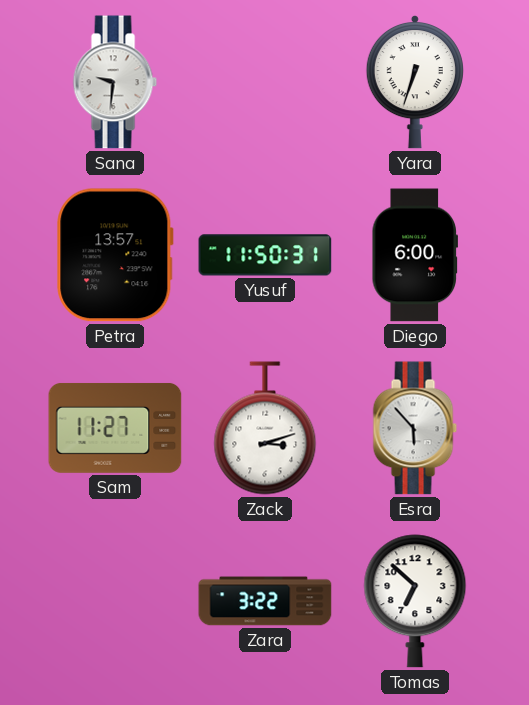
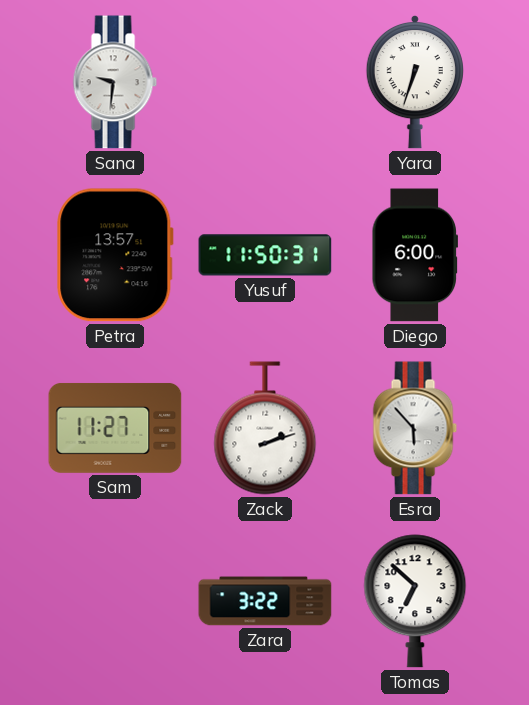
Zack: 3:12 -> 2:12 (265, 428)
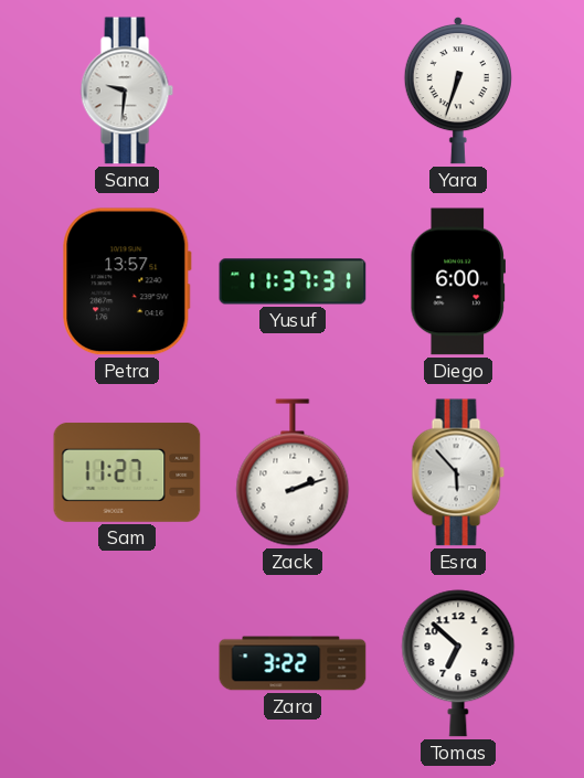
Yusuf: 11:50 -> 11:37 (293, 281)
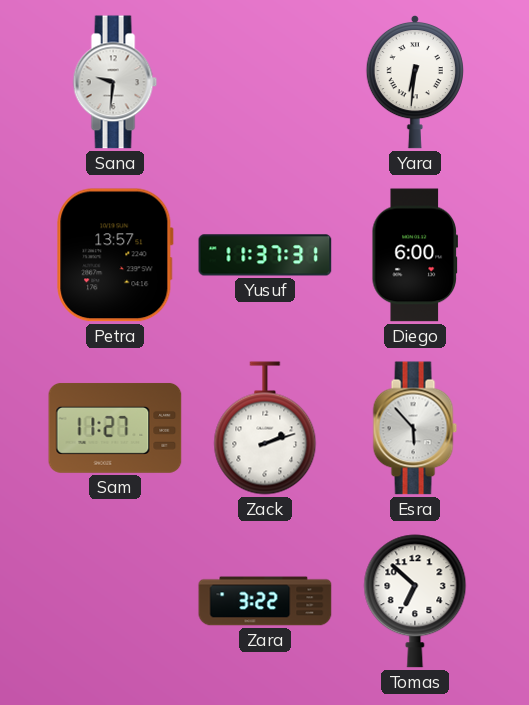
Yara: 6:33 -> 6:31 (415, 82)
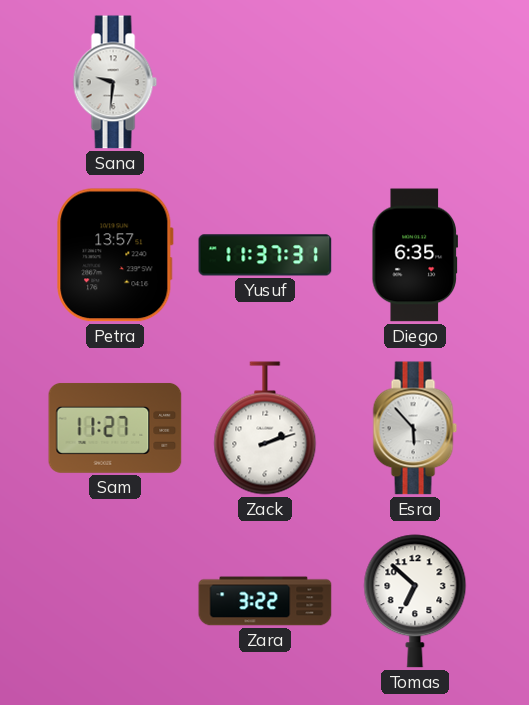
Yara: 6:31 -> none (415, 82)
Diego: 6:00 -> 6:35 (414, 255)
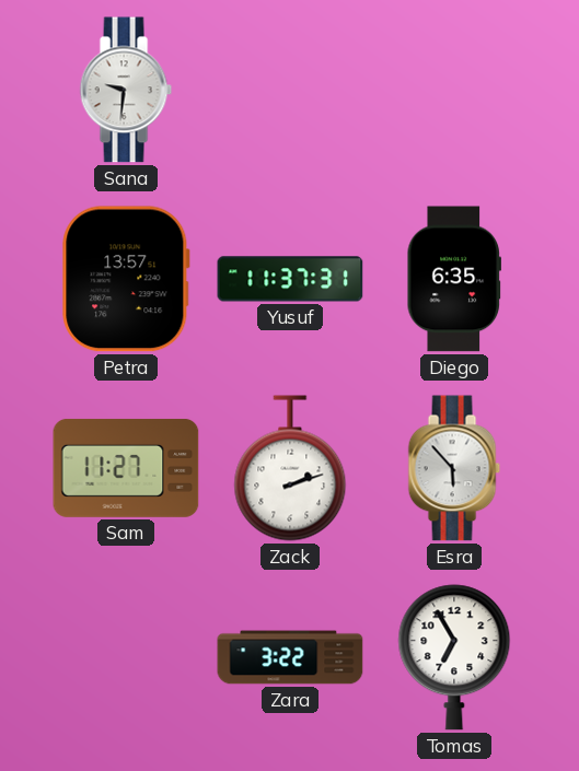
Tomas: 6:52 -> 6:55 (454, 657)
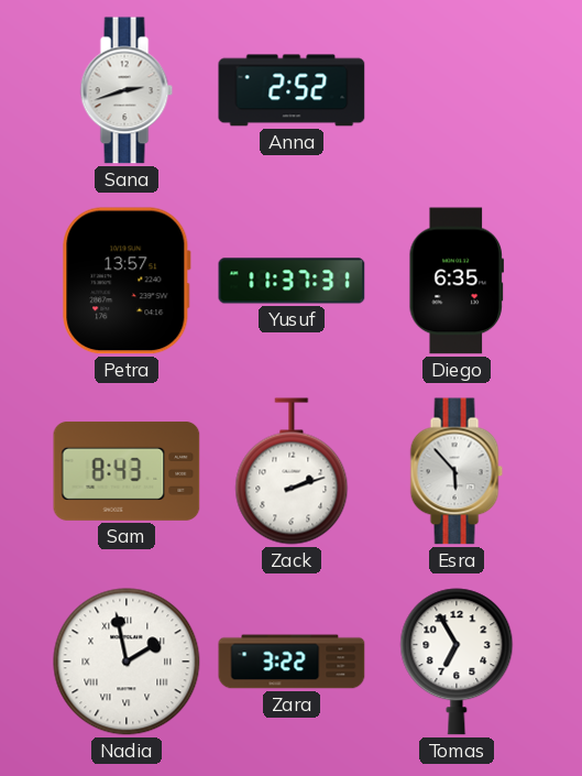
Sana: 9:31 -> 2:42 (127, 90)
Anna: none -> 2:52 (292, 90)
Sam: 11:27 -> 8:43 (127, 471)
Nadia: none -> 1:58 (127, 662)
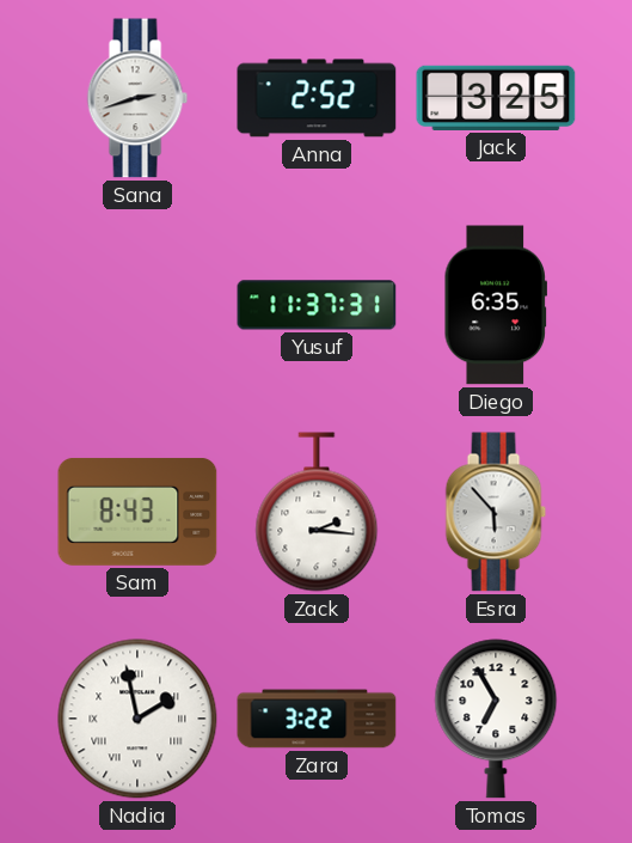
Jack: none -> 3:25 (496, 98)
Petra: 13:57 -> none (127, 281)
Zack: 2:12 -> 2:16 (317, 512)
